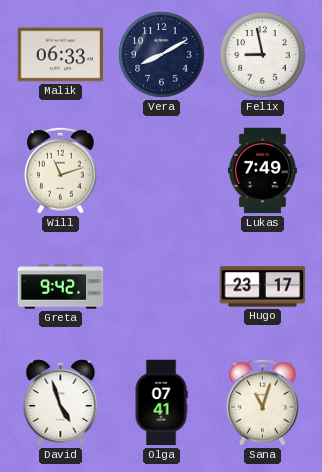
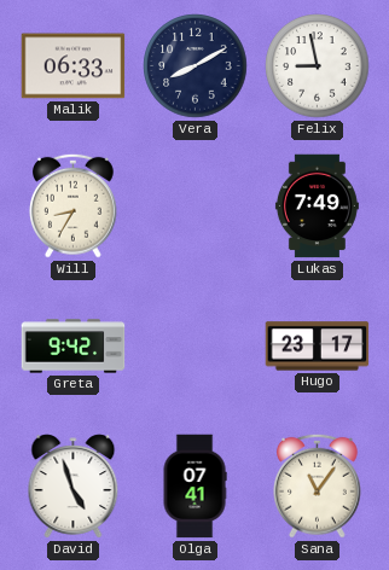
Will: 11:12 -> 8:35 (74, 205)
Sana: 11:03 -> 11:06 (318, 485)
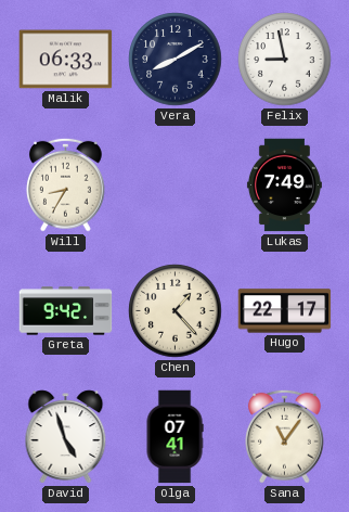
Chen: none -> 1:23 (176, 311)
Hugo: 23:17 -> 22:17 (285, 311)
